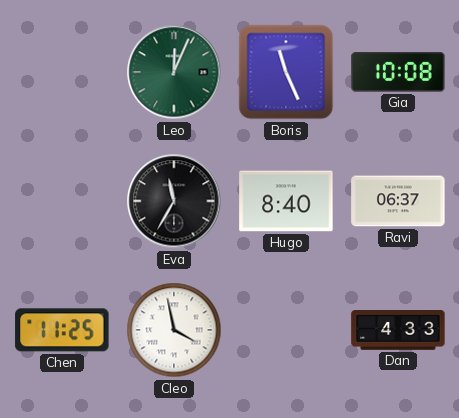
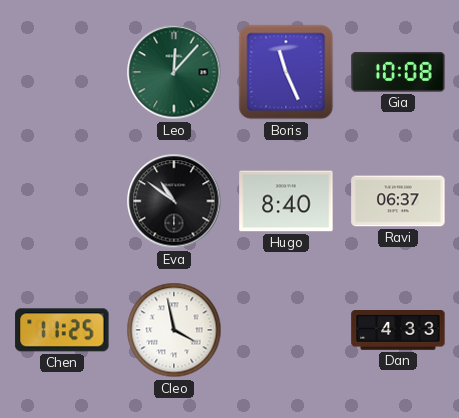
Leo: 12:04 -> 12:07 (174, 72)
Eva: 11:35 -> 10:51 (174, 201)
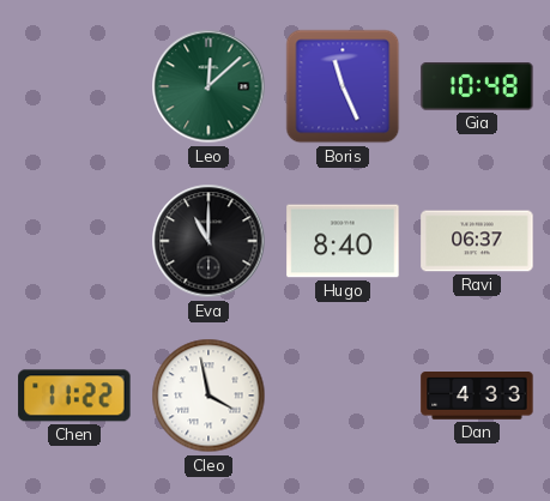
Leo: 12:07 -> 12:08 (208, 86)
Gia: 10:08 -> 10:48 (477, 87)
Eva: 10:51 -> 11:00 (208, 241)
Chen: 11:25 -> 11:22 (74, 396)
